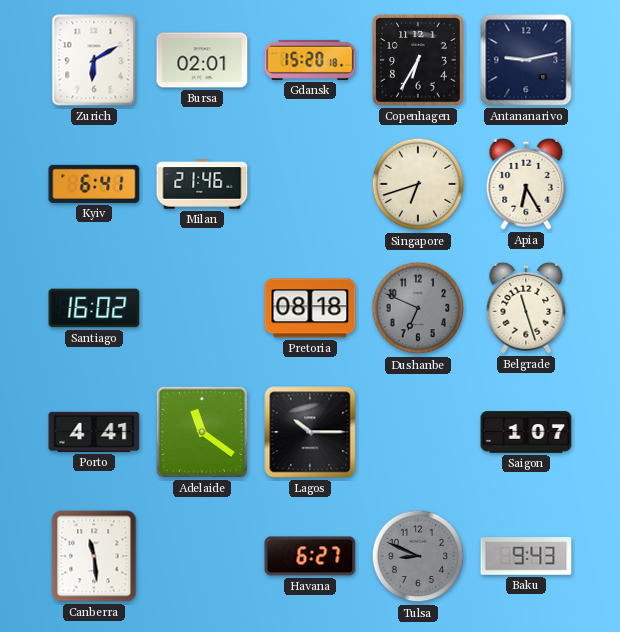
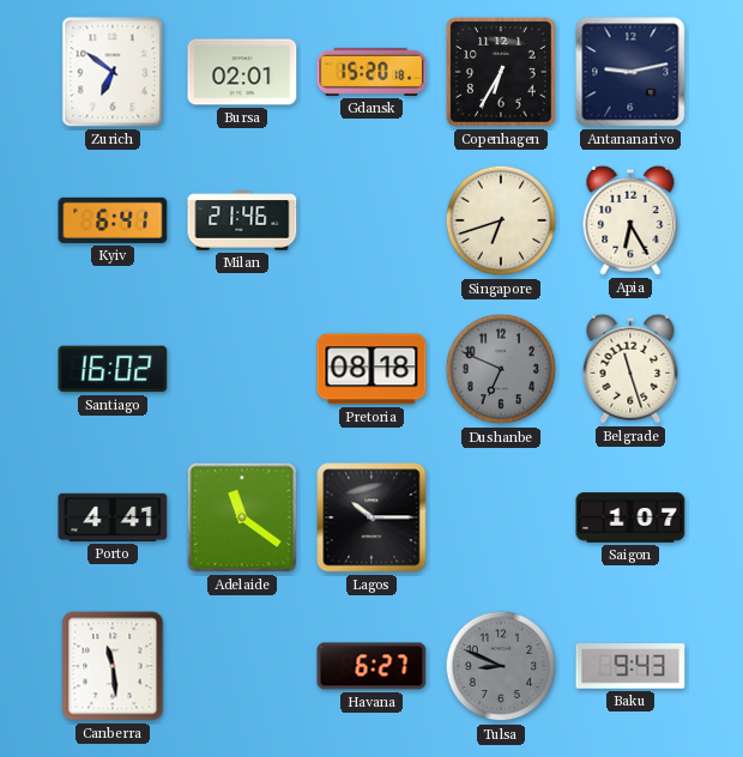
Zurich: 6:10 -> 6:51 (113, 72)
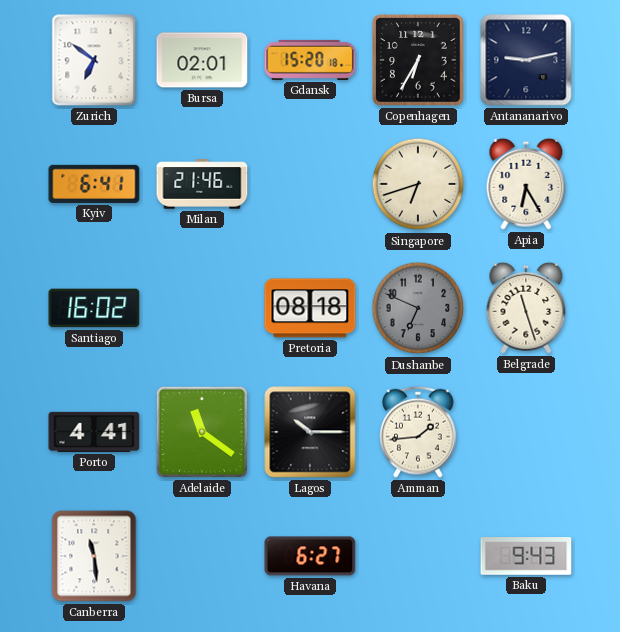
Amman: none -> 1:44 (418, 432)
Saigon: 1:07 -> none (630, 517)
Tulsa: 8:49 -> none (501, 666)
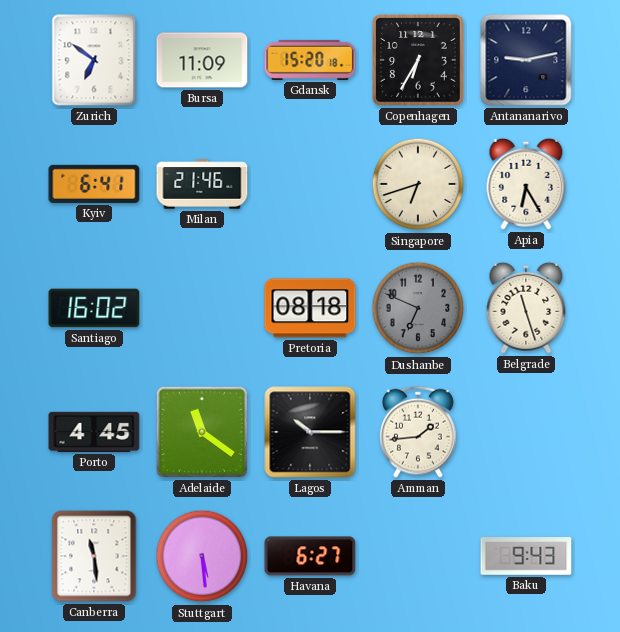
Bursa: 02:01 -> 11:09 (202, 60)
Porto: 4:41 -> 4:45 (94, 432)
Stuttgart: none -> 5:29 (202, 556)
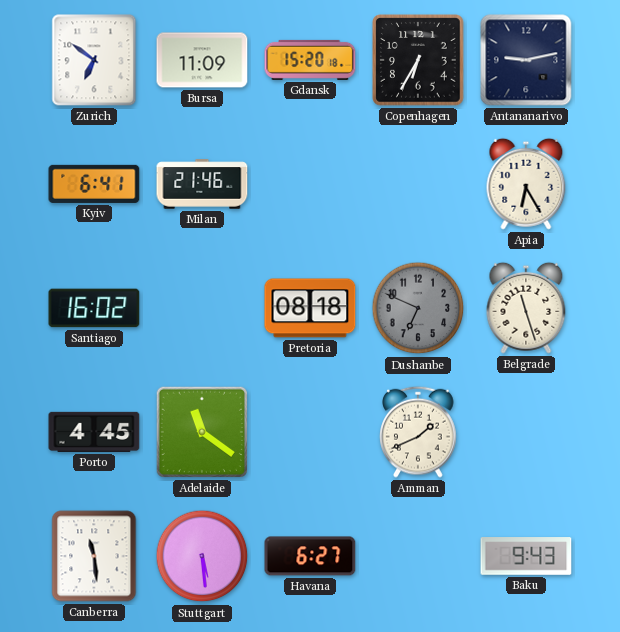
Singapore: 6:42 -> none (418, 184)
Lagos: 10:15 -> none (310, 432)
Amman: 1:44 -> 1:41 (418, 432)
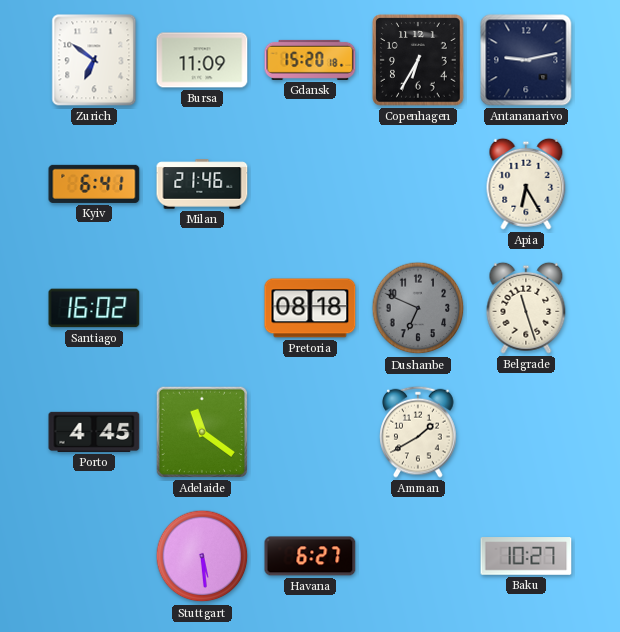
Amman: 1:41 -> 1:40 (418, 432)
Canberra: 11:29 -> none (94, 556)
Baku: 9:43 -> 10:27 (526, 556)
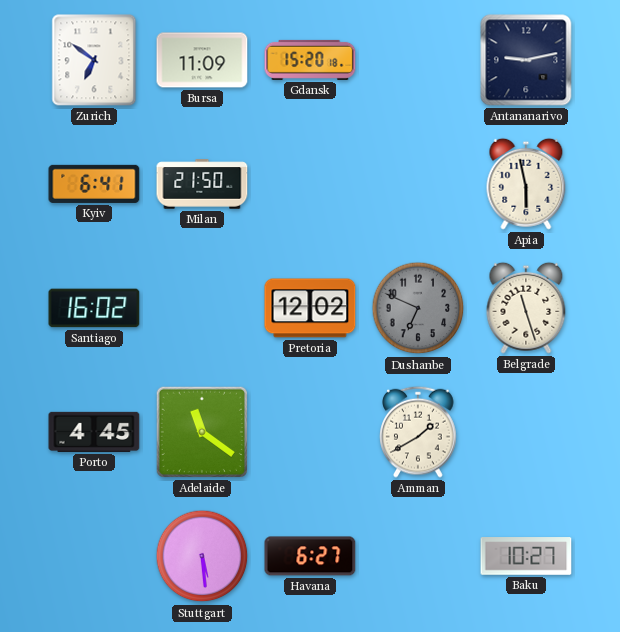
Copenhagen: 6:35 -> none (418, 60)
Milan: 21:46 -> 21:50 (202, 184)
Apia: 6:25 -> 5:58 (526, 184)
Pretoria: 08:18 -> 12:02 (310, 308)
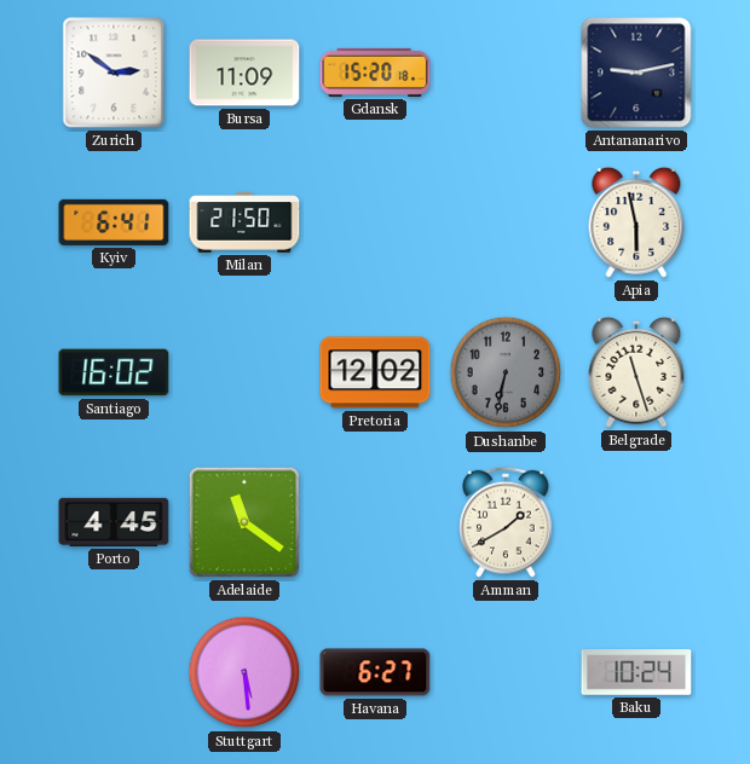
Zurich: 6:51 -> 2:51 (114, 73)
Dushanbe: 6:49 -> 6:32 (506, 372)
Baku: 10:27 -> 10:24 (636, 672)
